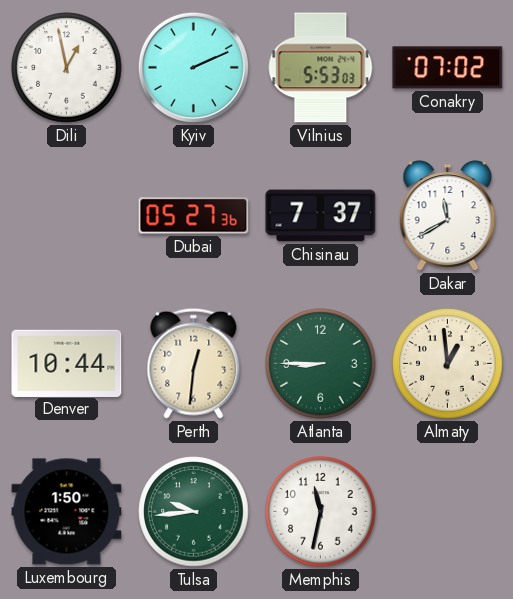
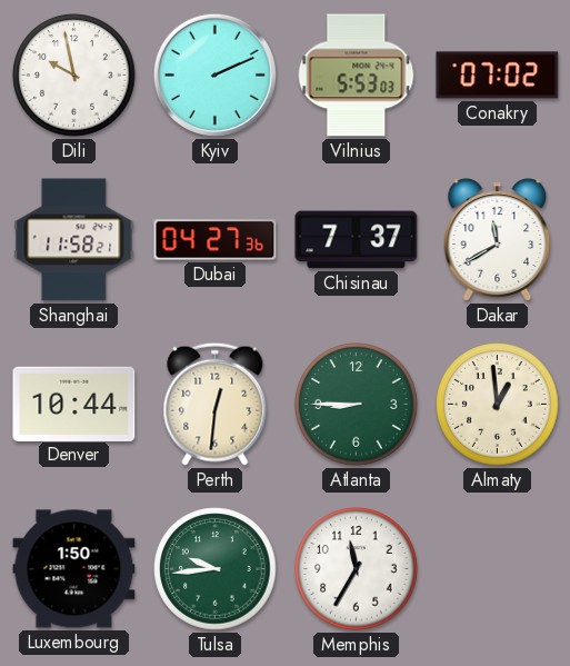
Dili: 12:58 -> 9:58 (74, 76)
Shanghai: none -> 11:58 (74, 240)
Dubai: 05:27 -> 04:27 (216, 240)
Memphis: 11:32 -> 11:35 (357, 569)
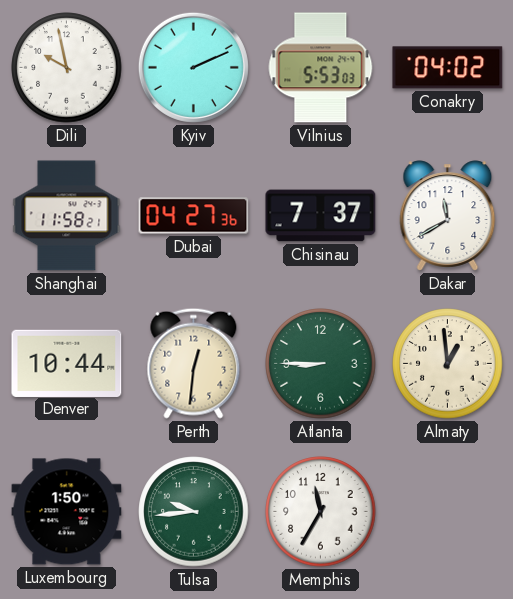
Conakry: 07:02 -> 04:02 (448, 68)
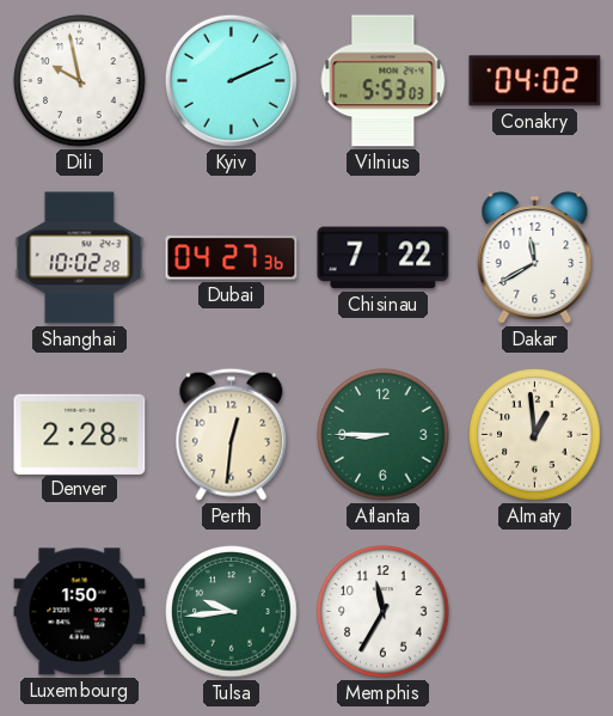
Shanghai: 11:58 -> 10:02 (80, 258)
Chisinau: 7:37 -> 7:22 (384, 258)
Denver: 10:44 -> 2:28 (80, 434)
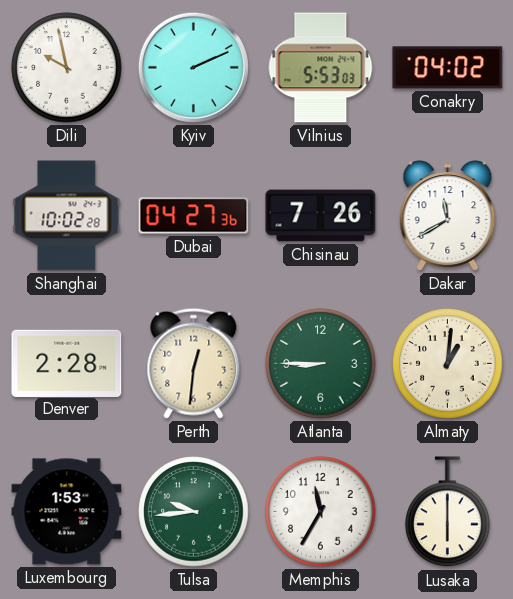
Chisinau: 7:22 -> 7:26 (321, 216)
Almaty: 12:59 -> 1:01 (448, 364)
Luxembourg: 1:50 -> 1:53 (67, 512)
Lusaka: none -> 6:00 (448, 512)
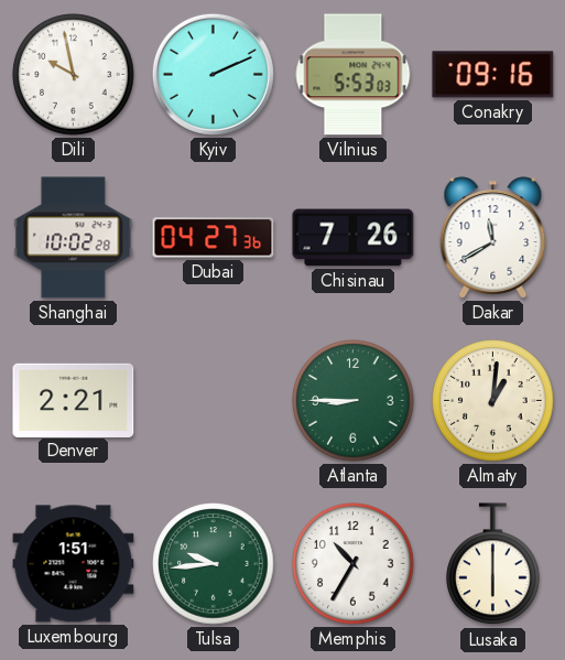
Conakry: 04:02 -> 09:16 (493, 75)
Denver: 2:28 -> 2:21 (74, 400)
Perth: 12:31 -> none (194, 363)
Luxembourg: 1:53 -> 1:51 (74, 564)
Memphis: 11:35 -> 10:35 (354, 564)
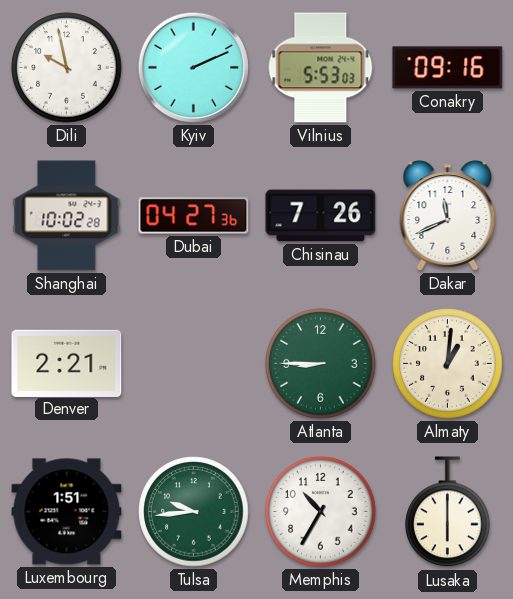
Dakar: 11:40 -> 11:41 (448, 216)
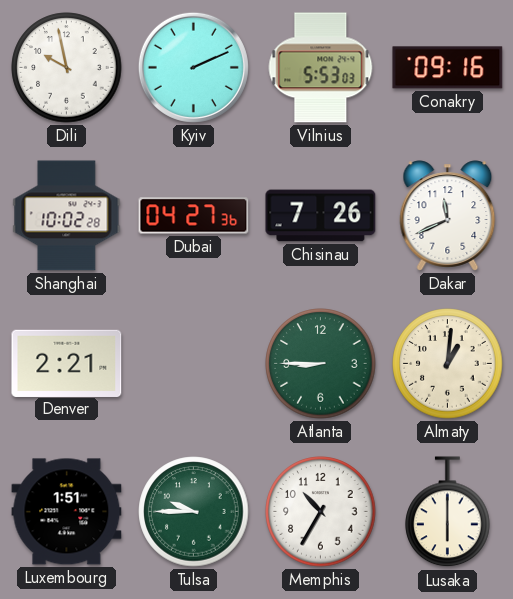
Tulsa: 9:44 -> 9:45 (194, 512)
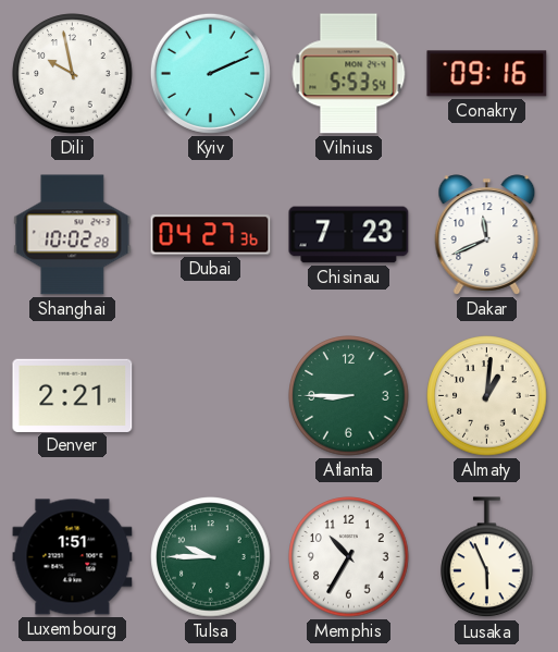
Vilnius: 5:53:03 -> 5:53:54 (349, 74)
Chisinau: 7:26 -> 7:23 (349, 235)
Lusaka: 6:00 -> 5:56 (487, 557)
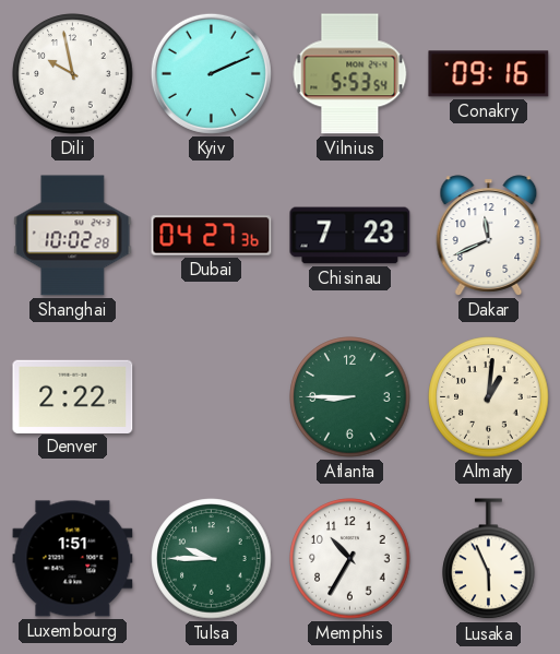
Denver: 2:21 -> 2:22 (73, 396)
